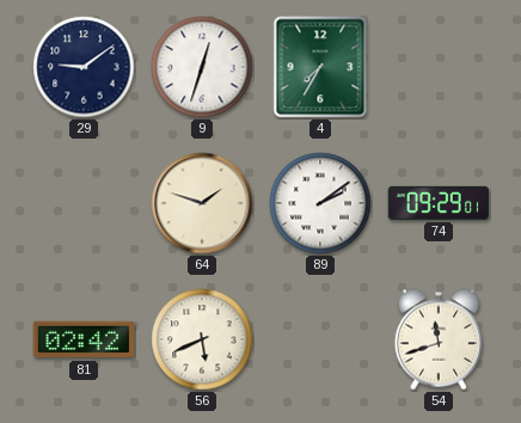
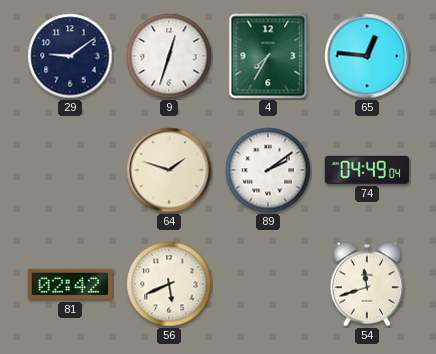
65: none -> 12:46 (367, 56)
74: 09:29 -> 04:49 (367, 170)
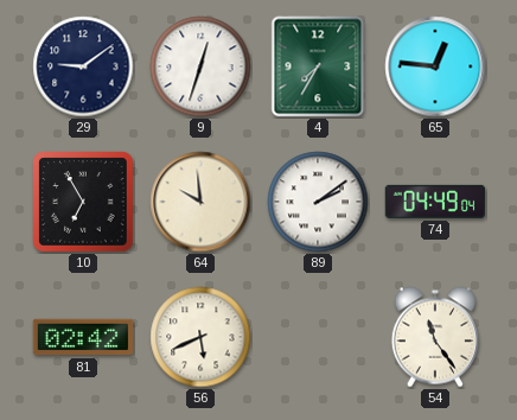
10: none -> 6:55 (83, 202)
64: 1:48 -> 9:59 (200, 202)
54: 11:42 -> 11:24 (435, 337)
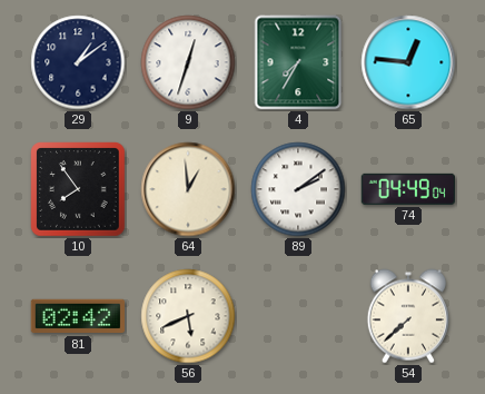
29: 9:09 -> 1:09 (78, 62)
10: 6:55 -> 7:54 (78, 189)
64: 9:59 -> 12:59 (188, 189)
54: 11:24 -> 7:38 (408, 316)
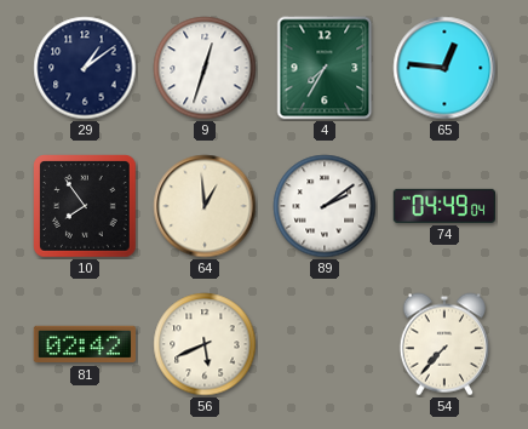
54: 7:38 -> 7:37 (444, 344)
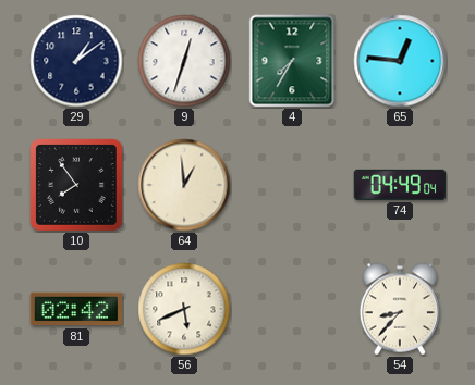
89: 2:09 -> none (325, 206)
54: 7:37 -> 8:37 (400, 309)
